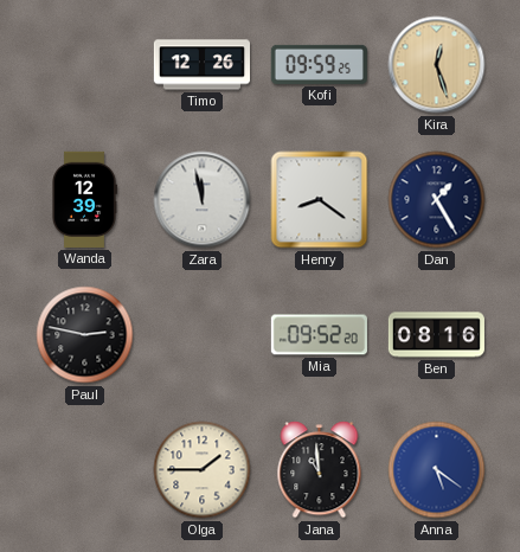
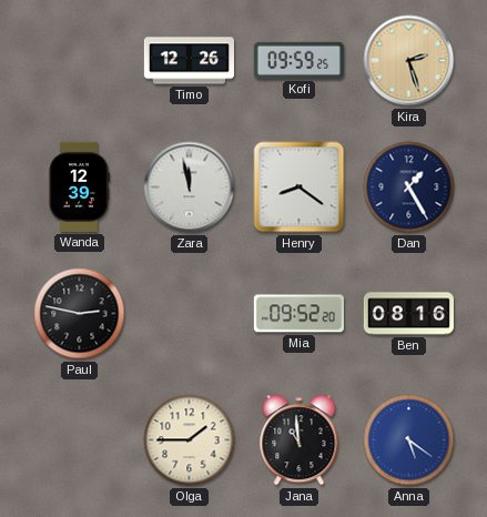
Kira: 12:27 -> 2:27 (409, 61)
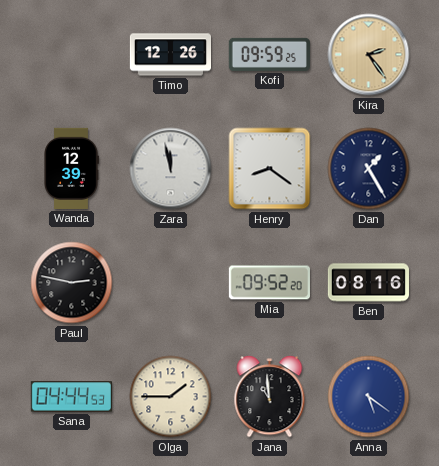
Kira: 2:27 -> 2:24 (369, 55)
Sana: none -> 04:44 (71, 397)
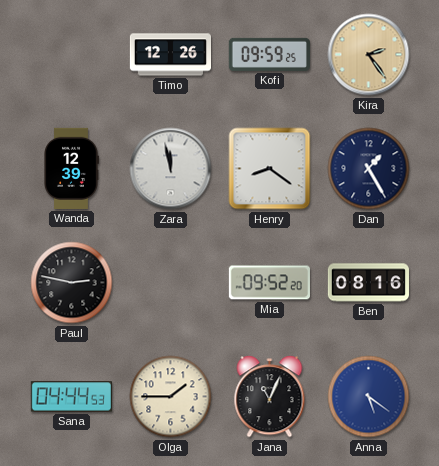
Jana: 10:59 -> 11:04 (270, 397)
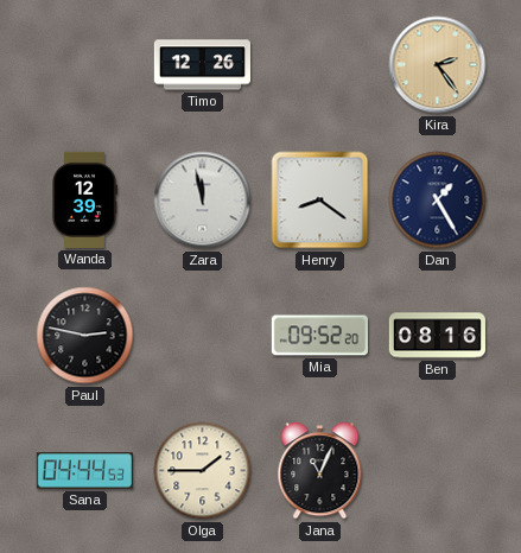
Kofi: 09:59 -> none (269, 54)
Anna: 5:21 -> none (369, 397)
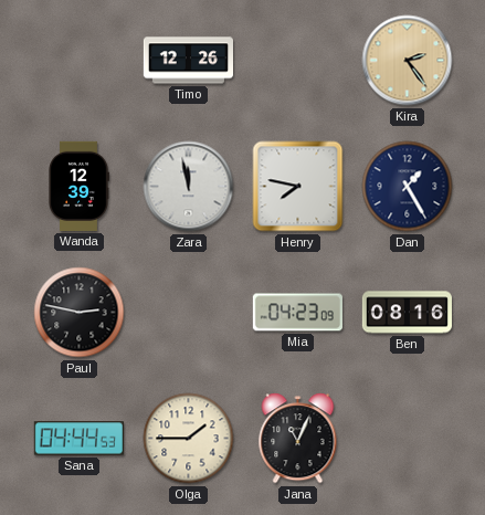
Henry: 8:21 -> 7:47 (298, 187)
Mia: 09:52 -> 04:23 (297, 313)
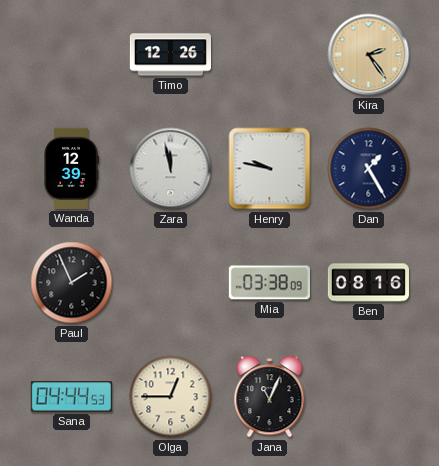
Henry: 7:47 -> 9:47 (270, 169)
Paul: 2:47 -> 1:56 (72, 283)
Mia: 04:23 -> 03:38 (269, 283)
Olga: 1:45 -> 12:45 (171, 397)
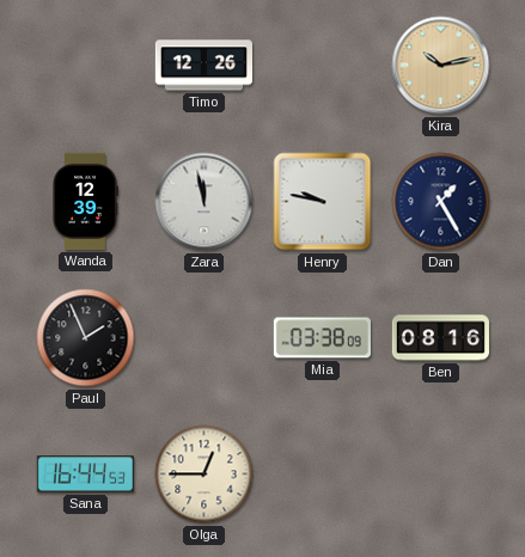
Kira: 2:24 -> 10:13 (441, 66)
Sana: 04:44 -> 16:44 (85, 475)
Jana: 11:04 -> none (270, 397)
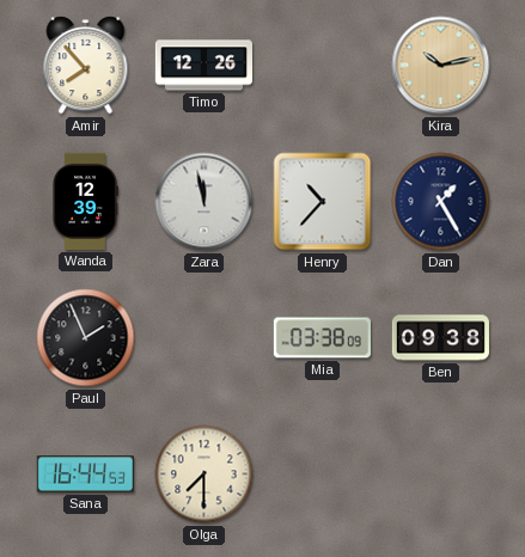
Amir: none -> 7:53 (86, 66)
Henry: 9:47 -> 10:37 (323, 202)
Ben: 08:16 -> 09:38 (440, 338)
Olga: 12:45 -> 7:30 (204, 475)
